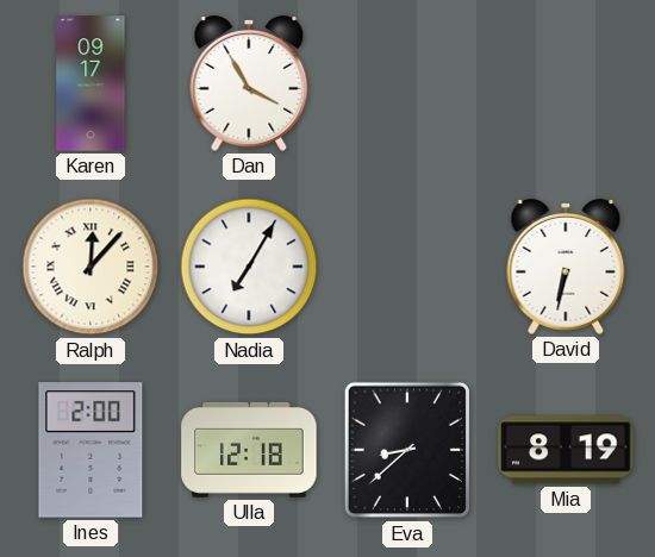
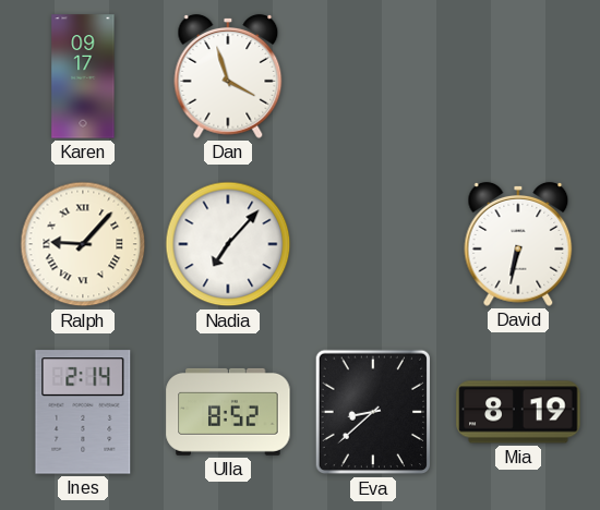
Dan: 3:55 -> 3:57 (228, 76)
Ralph: 12:07 -> 9:07 (83, 244)
Nadia: 7:05 -> 7:07 (228, 244)
Ines: 2:00 -> 2:14 (83, 412)
Ulla: 12:18 -> 8:52 (228, 412)
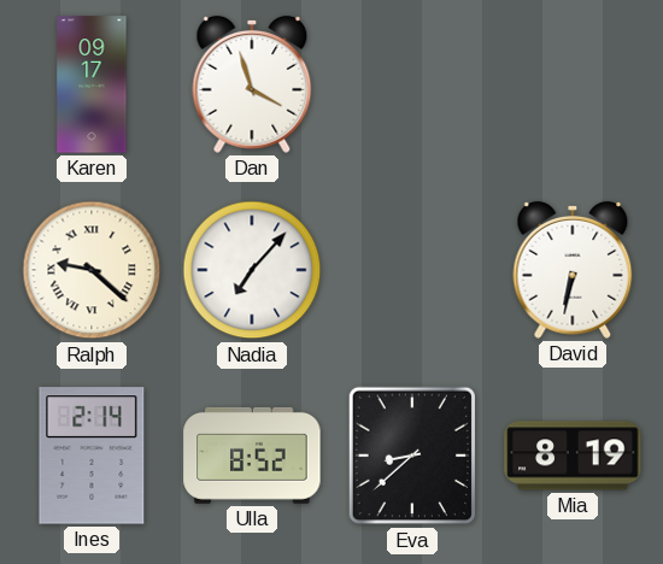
Ralph: 9:07 -> 9:22 (92, 270)
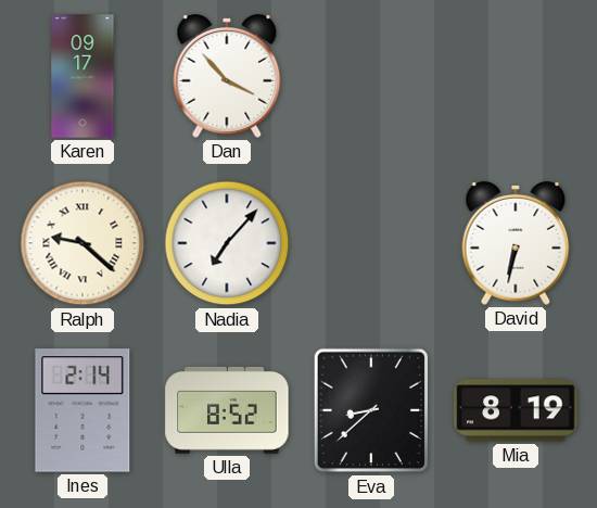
Dan: 3:57 -> 3:53 (227, 76)
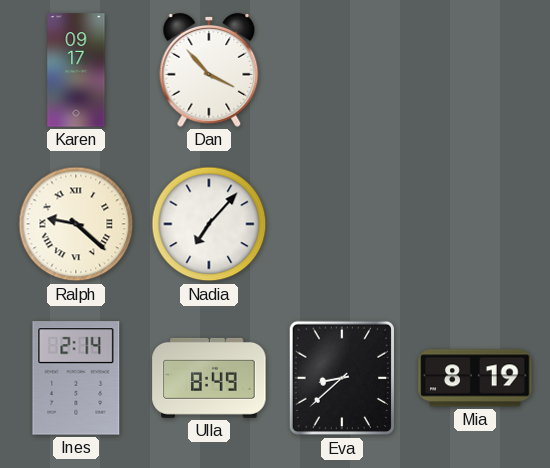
David: 6:32 -> none (516, 243)
Ulla: 8:52 -> 8:49 (209, 378)
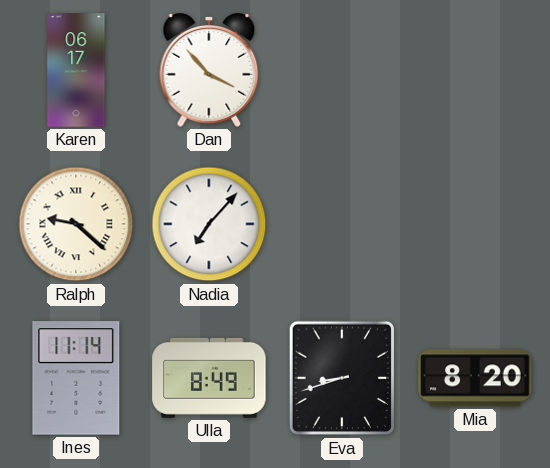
Karen: 09:17 -> 06:17 (76, 70)
Ines: 2:14 -> 11:14 (76, 378)
Eva: 8:38 -> 8:42 (341, 378)
Mia: 8:19 -> 8:20 (475, 378)
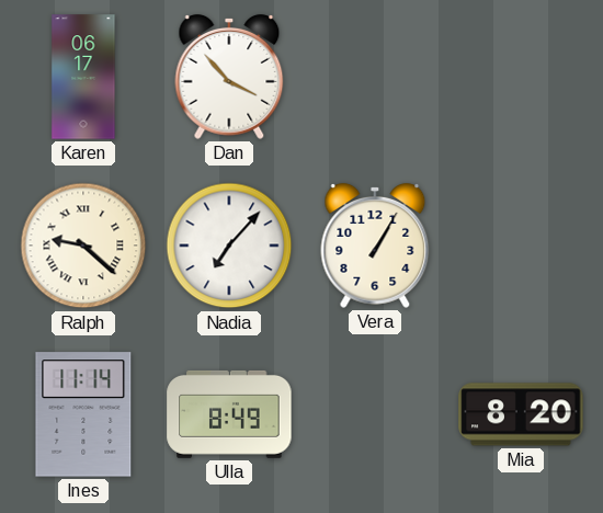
Vera: none -> 1:05 (375, 246)
Eva: 8:42 -> none (341, 378)
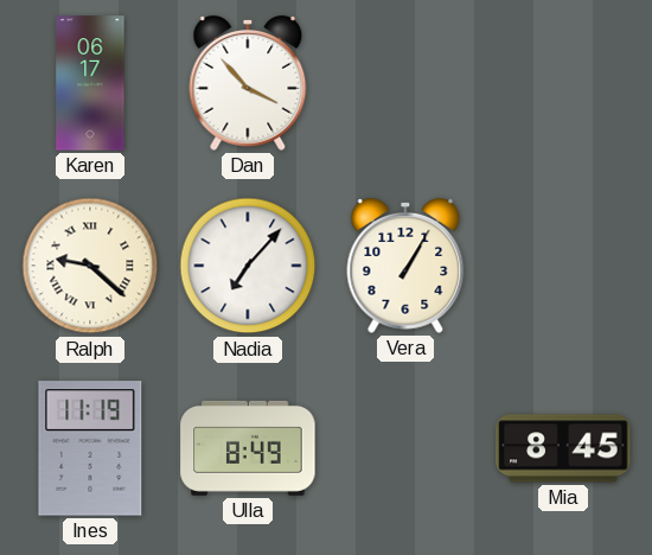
Ines: 11:14 -> 11:19 (90, 448)
Mia: 8:20 -> 8:45 (563, 448)
